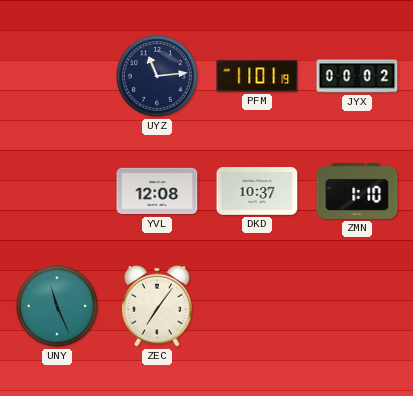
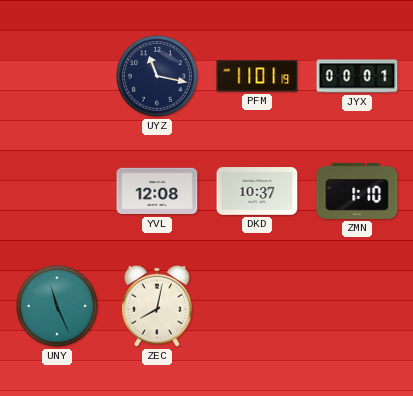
UYZ: 11:14 -> 11:17 (157, 76)
JYX: 00:02 -> 00:01 (357, 76)
ZEC: 7:06 -> 8:02 (157, 306)
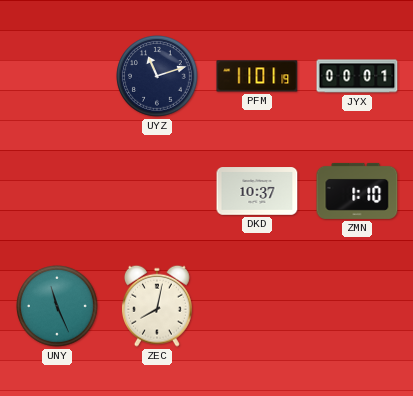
UYZ: 11:17 -> 11:12 (157, 76)
YVL: 12:08 -> none (157, 191)
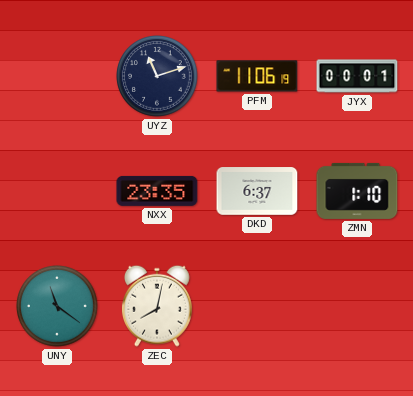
PFM: 11:01 -> 11:06 (257, 76)
NXX: none -> 23:35 (157, 191)
DKD: 10:37 -> 6:37 (257, 191)
UNY: 11:26 -> 11:21 (57, 306)
